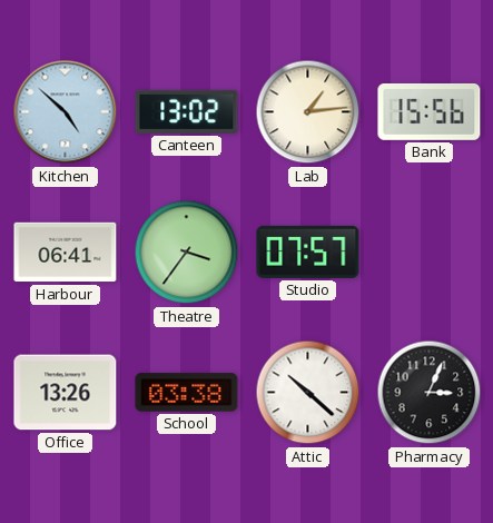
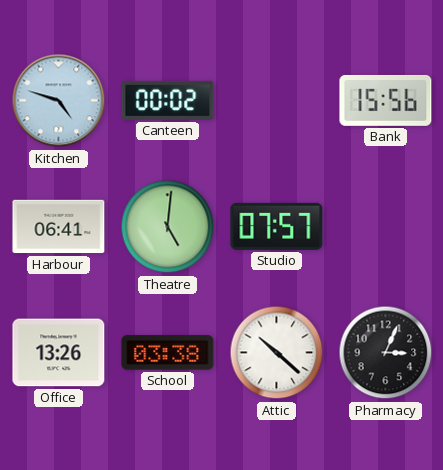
Kitchen: 4:52 -> 4:48 (59, 101)
Canteen: 13:02 -> 00:02 (168, 100)
Lab: 1:14 -> none (308, 112)
Theatre: 3:36 -> 5:01 (168, 227)
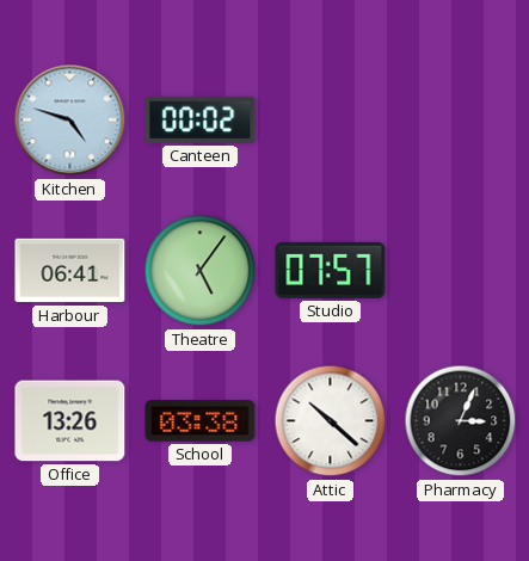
Bank: 15:56 -> none (386, 100)
Theatre: 5:01 -> 5:06 (201, 271)
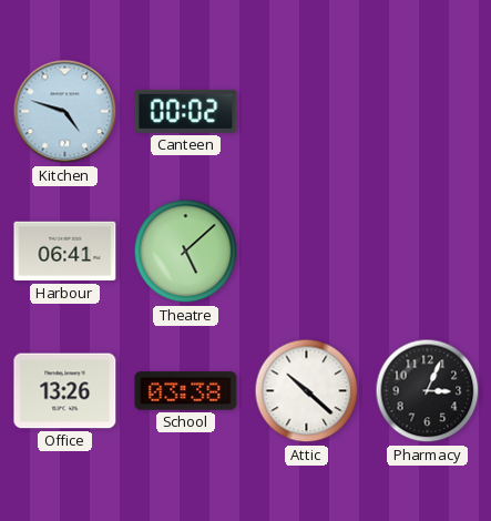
Theatre: 5:06 -> 5:08 (186, 252)
Studio: 07:57 -> none (331, 270)
